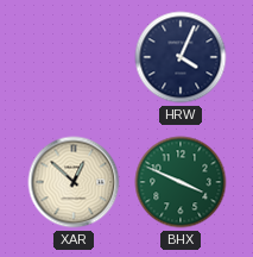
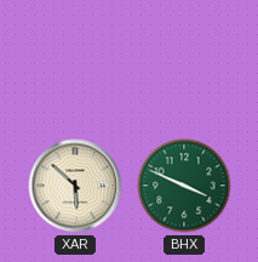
HRW: 4:04 -> none (181, 57)
XAR: 12:52 -> 5:52 (75, 186)
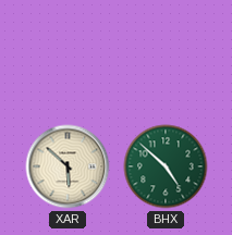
BHX: 3:49 -> 4:52 (166, 166)
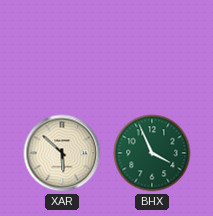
BHX: 4:52 -> 3:56 (152, 153)
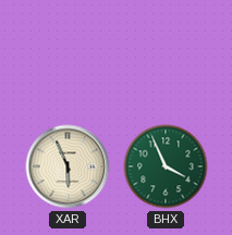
XAR: 5:52 -> 5:56 (68, 166)
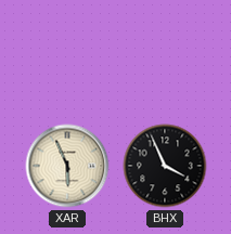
BHX dial: green -> black (165, 166)
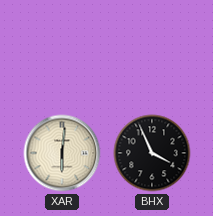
XAR: 5:56 -> 6:01 (62, 153)
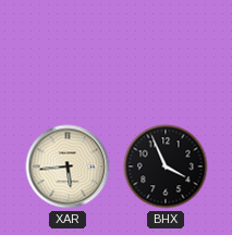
XAR: 6:01 -> 5:44 (68, 166)
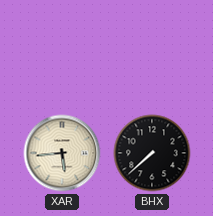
BHX: 3:56 -> 7:38 (152, 153)
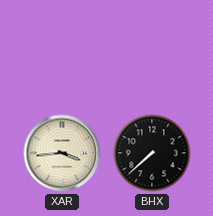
XAR: 5:44 -> 3:44 (62, 153)
